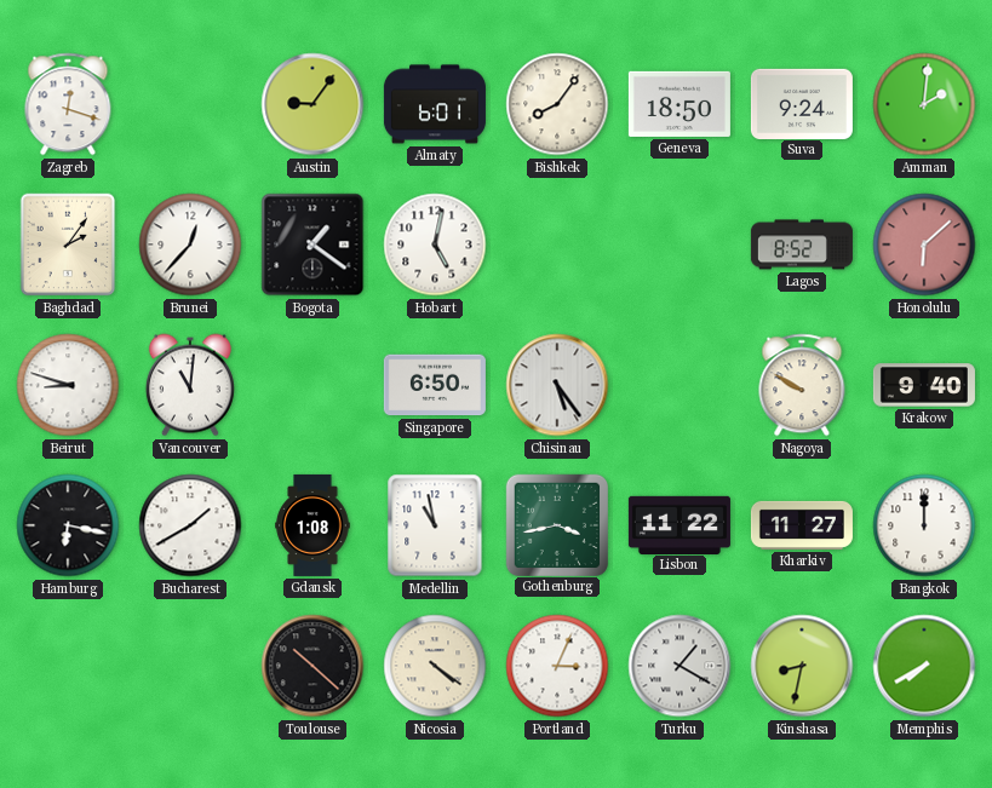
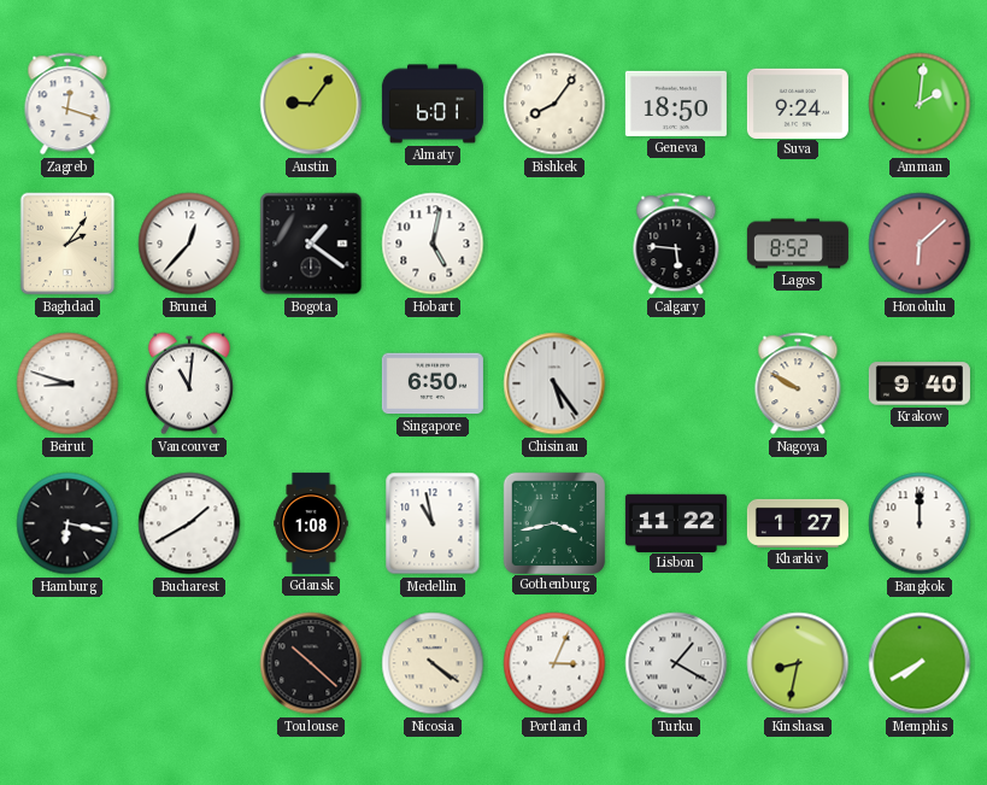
Calgary: none -> 5:46 (676, 244)
Kharkiv: 11:27 -> 1:27 (798, 523)
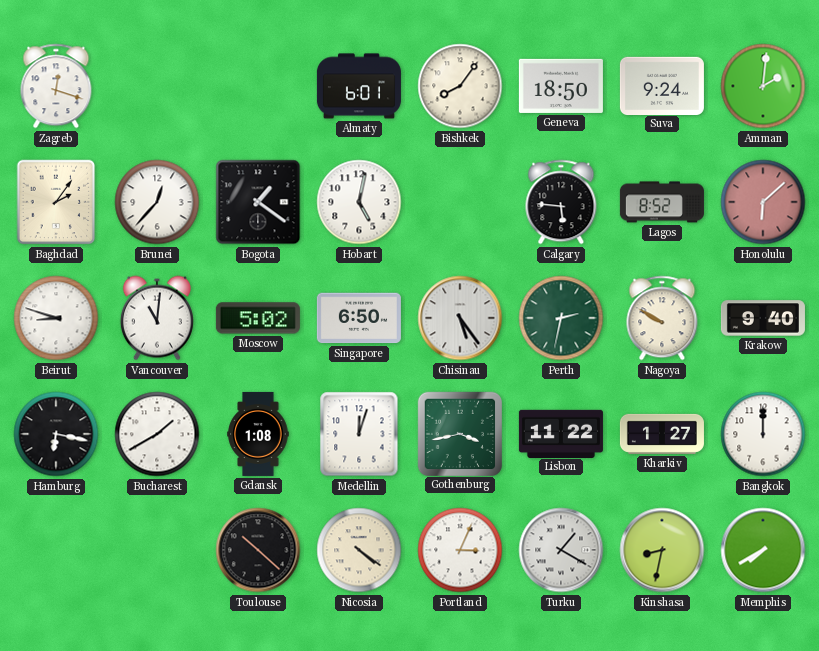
Austin: 9:06 -> none (311, 104)
Moscow: none -> 5:02 (258, 318)
Perth: none -> 2:32 (561, 318)
Medellin: 10:58 -> 12:03 (359, 434)
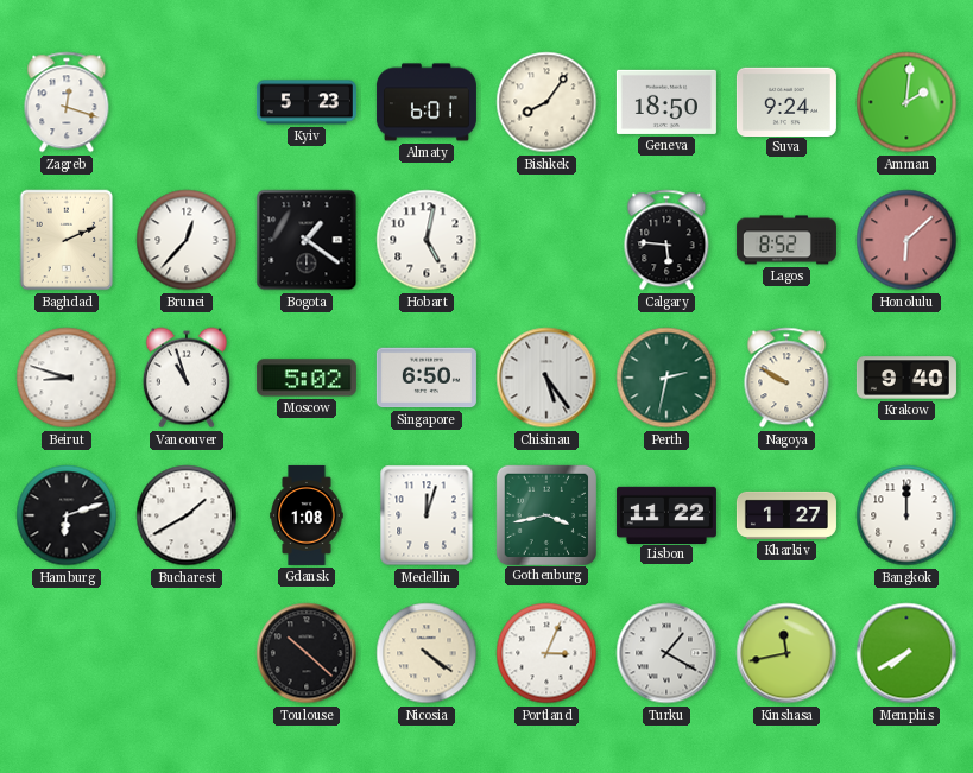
Kyiv: none -> 5:23 (307, 102)
Baghdad: 2:06 -> 2:11 (67, 240)
Vancouver: 11:01 -> 10:57 (187, 378)
Hamburg: 6:17 -> 6:12 (67, 515)
Kinshasa: 8:32 -> 11:43 (786, 653)
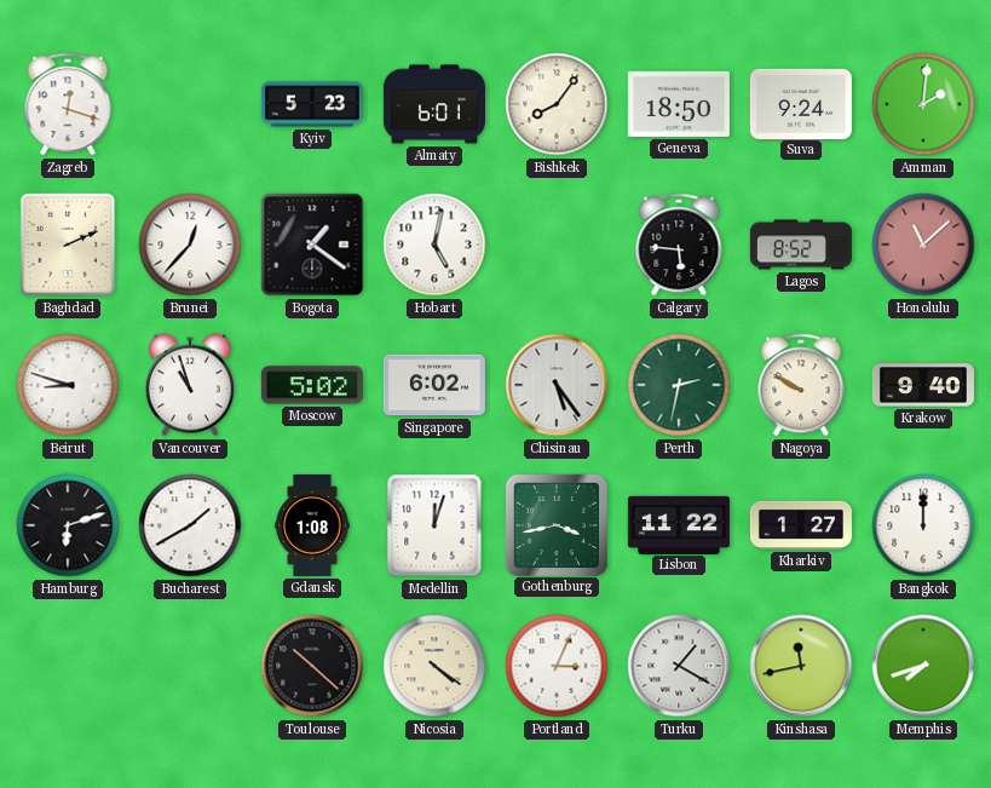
Honolulu: 6:08 -> 11:08 (923, 245)
Singapore: 6:50 -> 6:02 (434, 385)
Memphis: 7:40 -> 7:42 (923, 666)
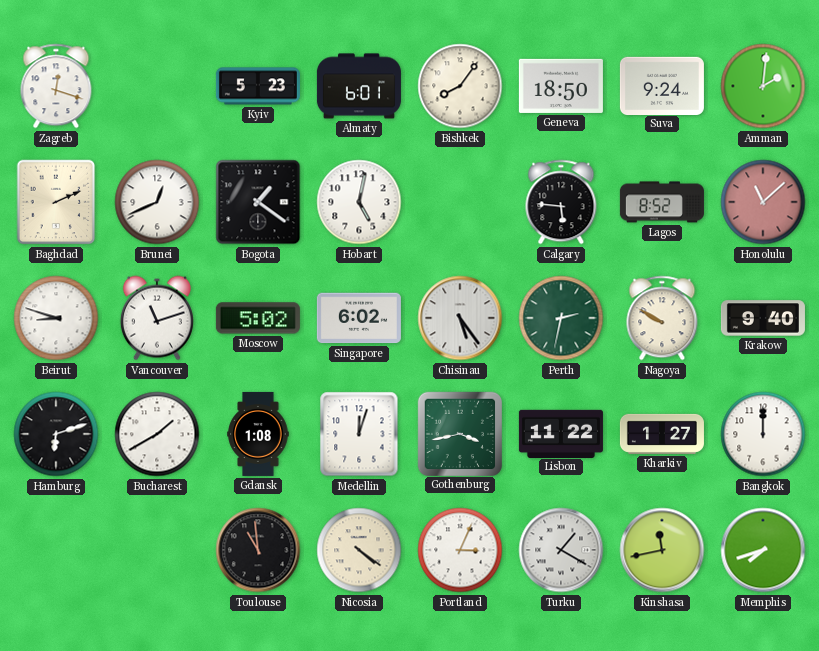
Brunei: 12:37 -> 12:41 (157, 202)
Vancouver: 10:57 -> 11:12 (157, 318)
Toulouse: 10:22 -> 10:59 (258, 550)
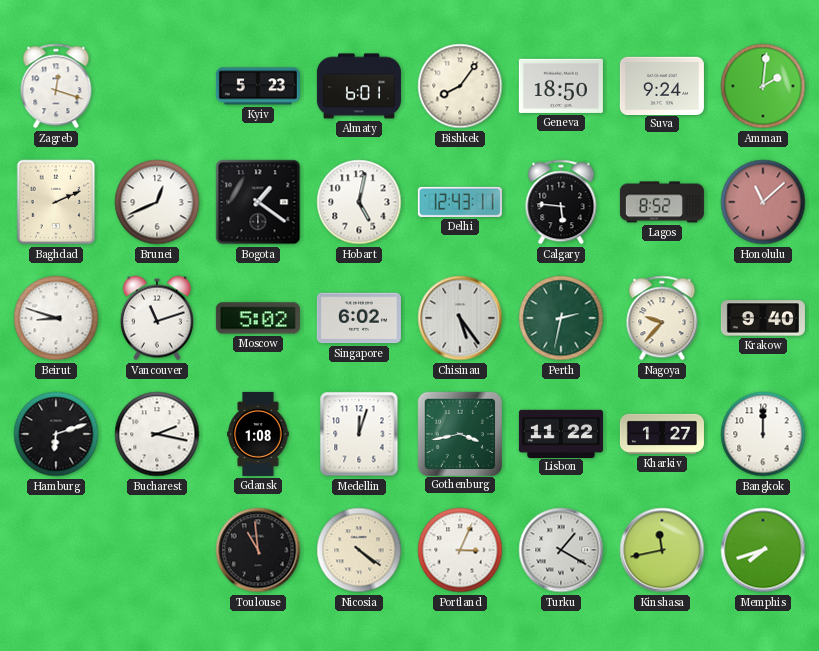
Delhi: none -> 12:43 (460, 202)
Nagoya: 9:50 -> 9:37 (662, 318)
Bucharest: 1:40 -> 2:17 (157, 434)
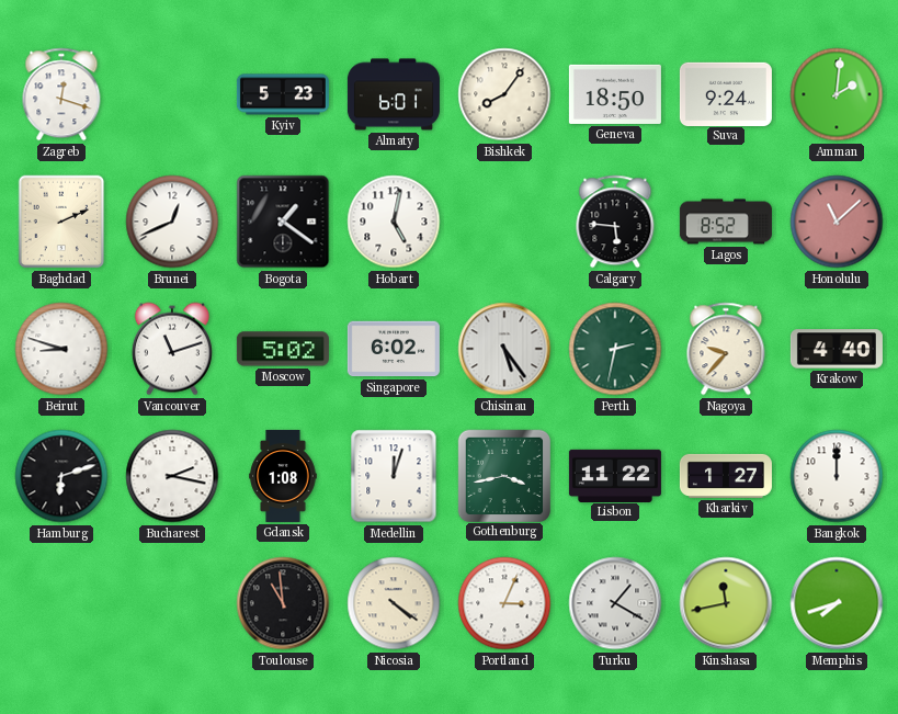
Delhi: 12:43 -> none (460, 202)
Krakow: 9:40 -> 4:40 (837, 349)
